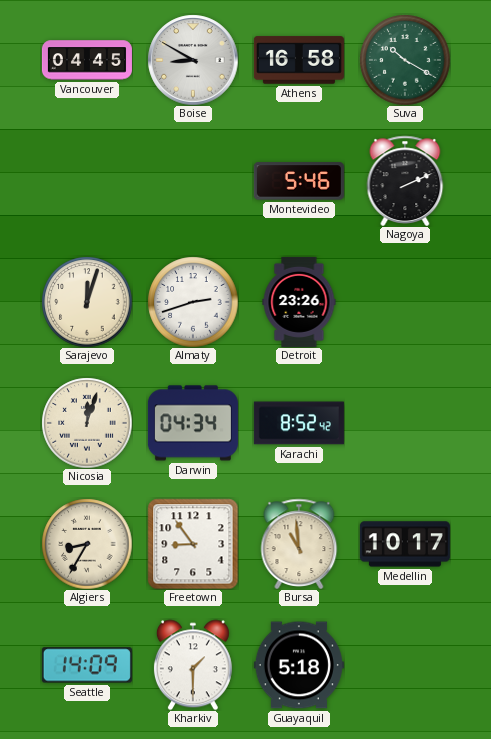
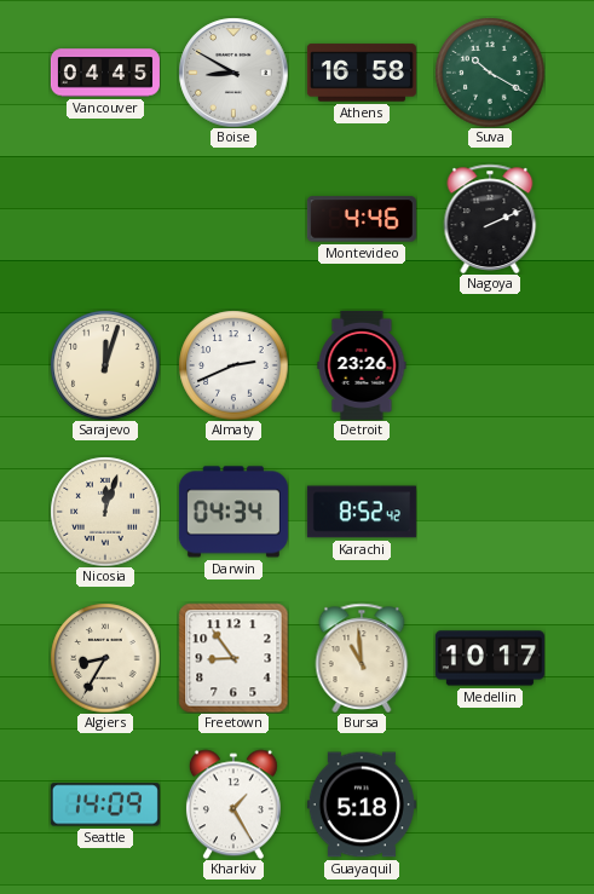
Montevideo: 5:46 -> 4:46 (362, 219)
Almaty: 2:42 -> 2:41 (233, 365)
Kharkiv: 1:30 -> 1:25 (233, 804)
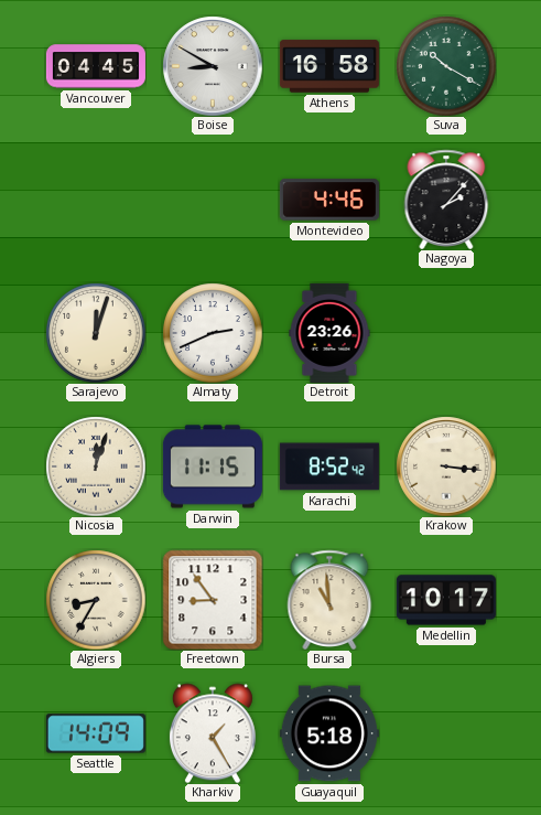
Nagoya: 2:11 -> 2:07 (446, 199)
Darwin: 04:34 -> 11:15 (213, 467)
Krakow: none -> 3:16 (446, 467)
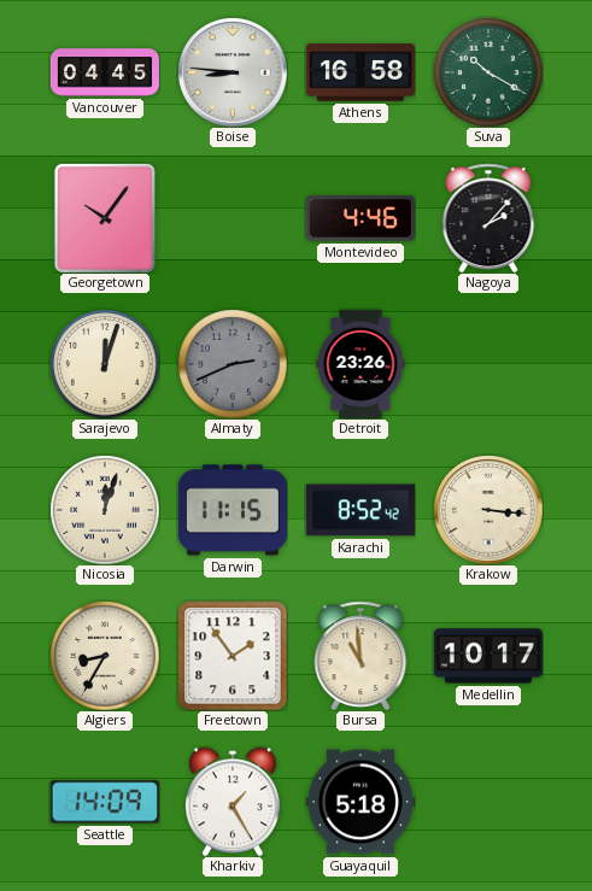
Boise: 8:50 -> 8:46 (233, 72)
Georgetown: none -> 10:06 (105, 218)
Almaty dial: white -> grey (233, 364)
Freetown: 8:54 -> 1:54 (233, 656)
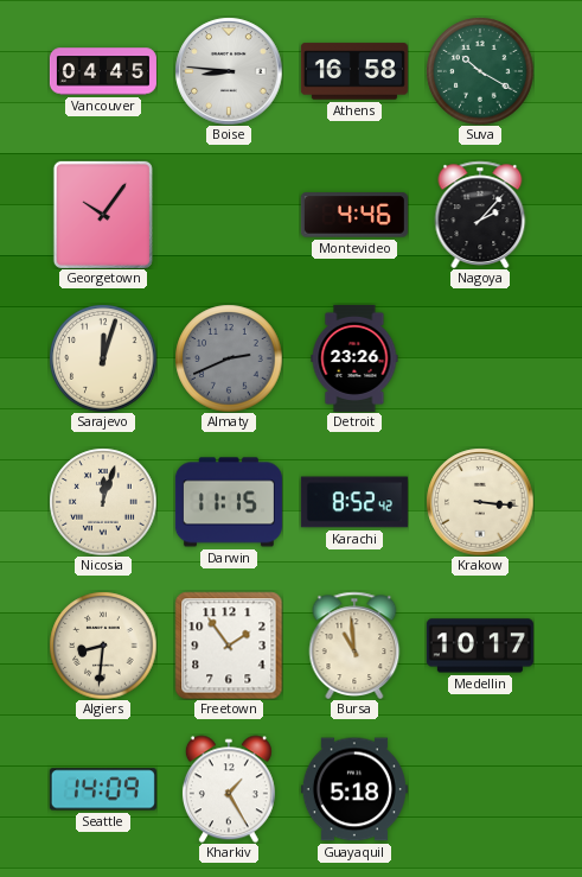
Algiers: 8:35 -> 8:31 (103, 646)
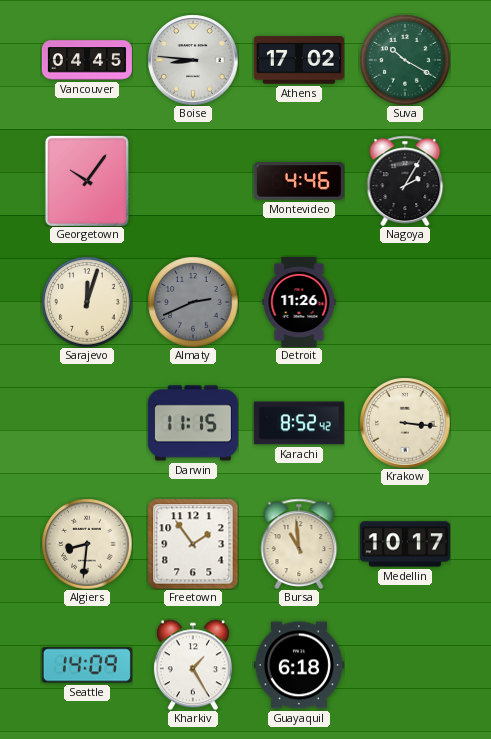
Athens: 16:58 -> 17:02 (299, 60)
Nagoya: 2:07 -> 2:05 (405, 180)
Detroit: 23:26 -> 11:26 (299, 302)
Nicosia: 12:03 -> none (103, 502)
Guayaquil: 5:18 -> 6:18 (299, 665)
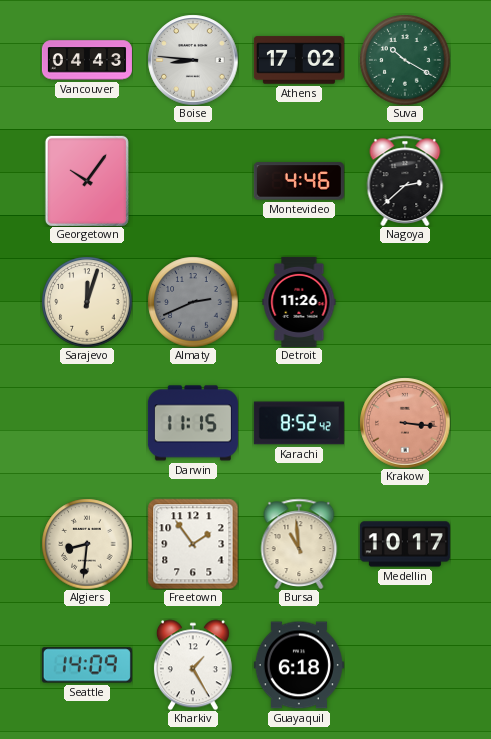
Vancouver: 04:45 -> 04:43 (87, 60)
Nagoya: 2:05 -> 2:38 (405, 180)
Krakow dial: cream -> salmon (405, 423)
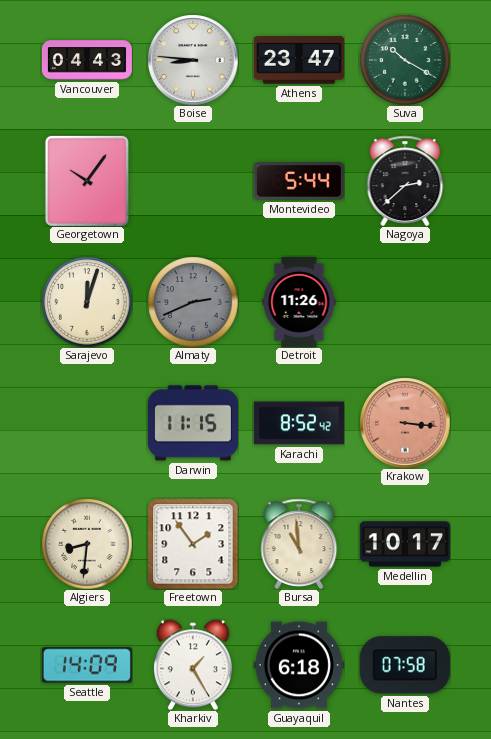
Athens: 17:02 -> 23:47 (299, 60)
Montevideo: 4:46 -> 5:44 (299, 181)
Nantes: none -> 07:58 (405, 665)
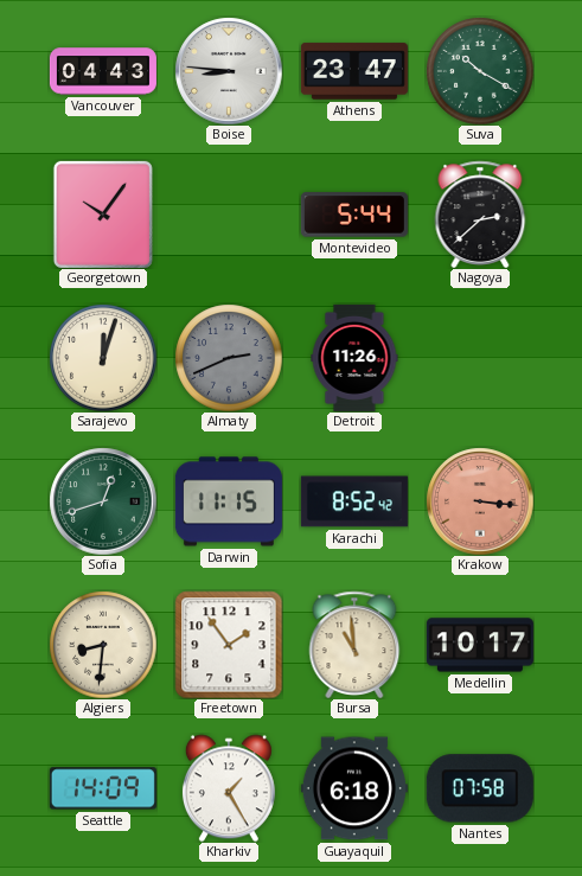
Sofia: none -> 12:42 (103, 501)
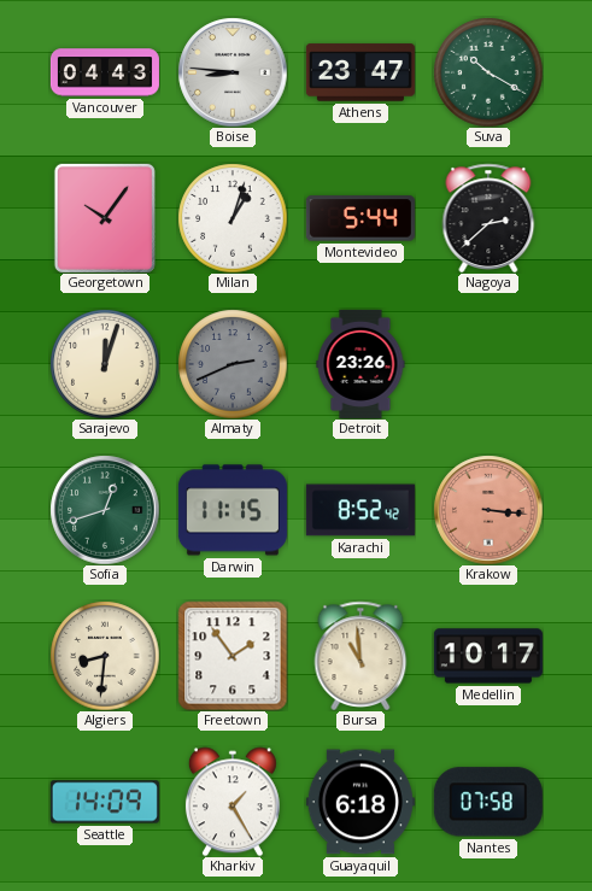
Milan: none -> 1:03 (233, 218)
Detroit: 11:26 -> 23:26 (361, 364)
